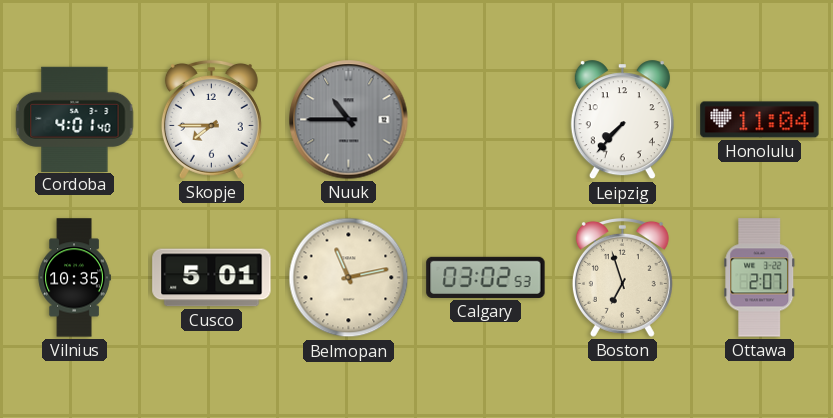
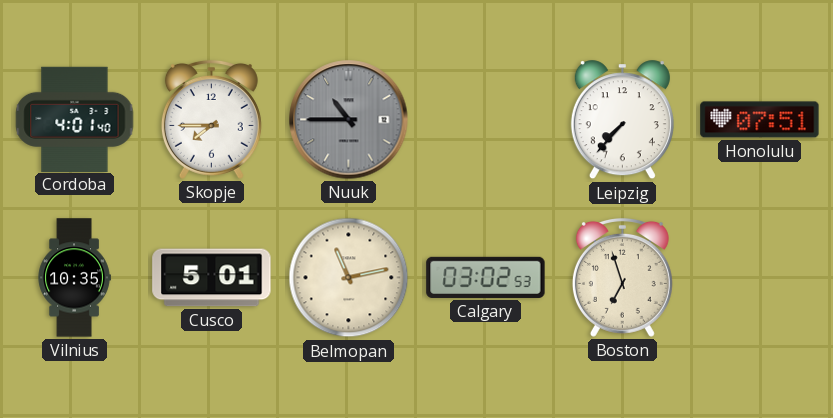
Honolulu: 11:04 -> 07:51 (760, 120)
Ottawa: 2:07 -> none (760, 278)
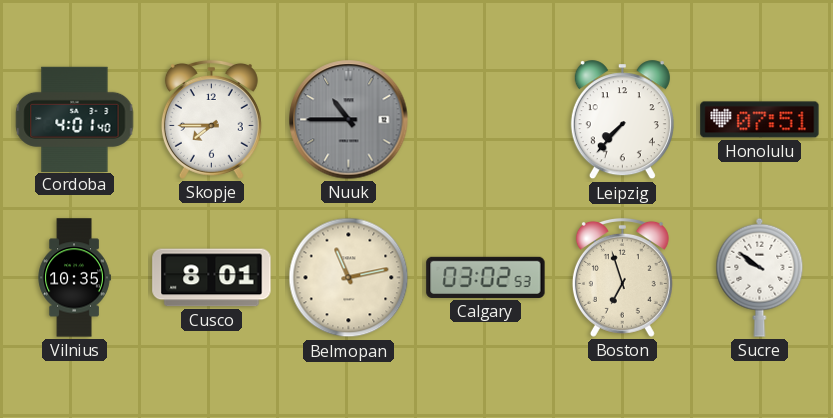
Cusco: 5:01 -> 8:01 (212, 278)
Sucre: none -> 9:51 (760, 277)
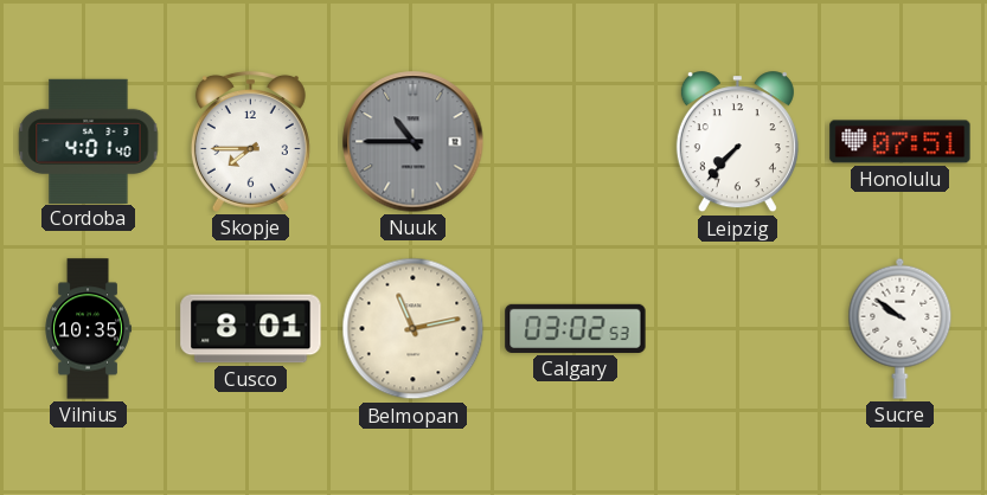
Boston: 6:57 -> none (622, 277)
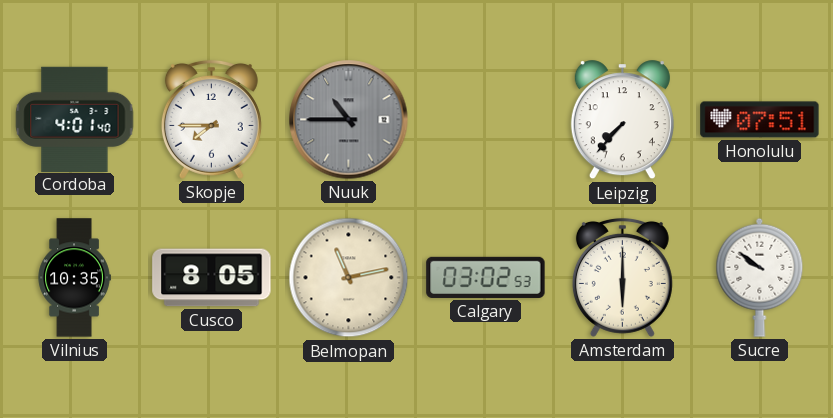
Cusco: 8:01 -> 8:05 (212, 278)
Amsterdam: none -> 6:00 (622, 277)
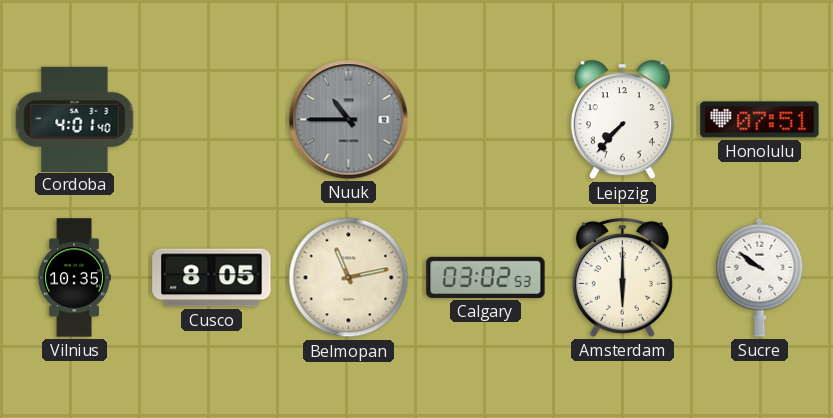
Skopje: 7:45 -> none (211, 119)
